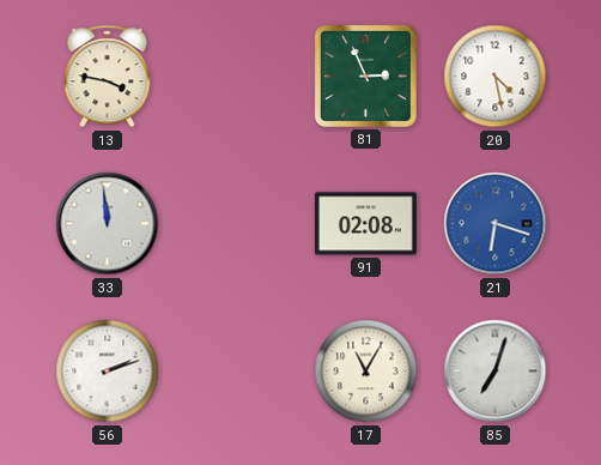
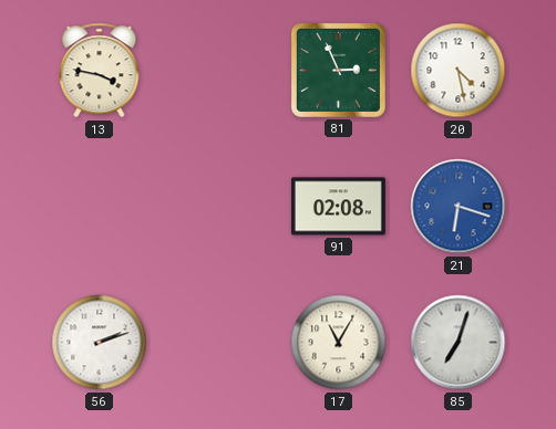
33: 11:59 -> none (108, 224)
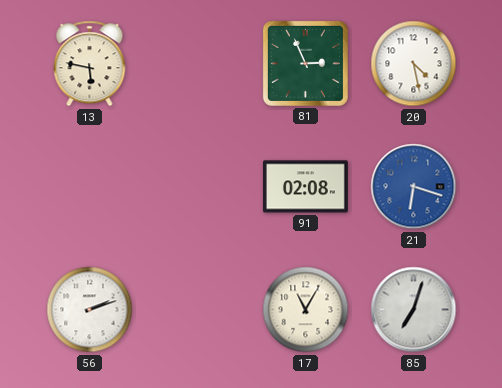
13: 3:47 -> 5:47 (90, 64)
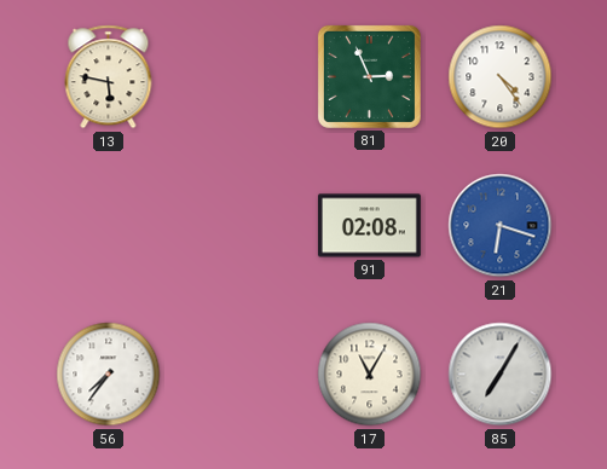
20: 4:28 -> 4:24 (501, 77)
56: 2:12 -> 7:36 (109, 375)
85: 7:03 -> 7:05 (501, 375)
